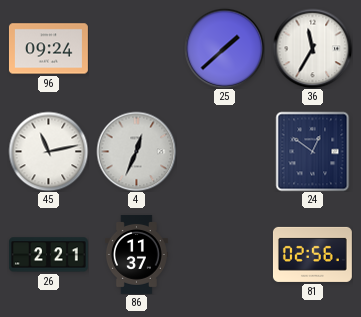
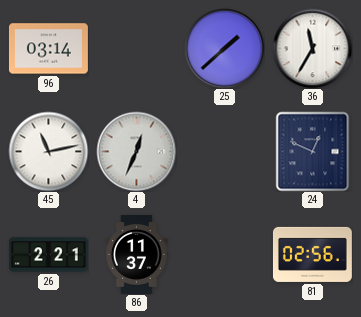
96: 09:24 -> 03:14 (48, 49)
24: 12:51 -> 12:49 (313, 151)
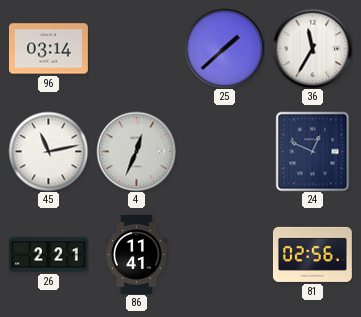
86: 11:37 -> 11:41 (136, 254)
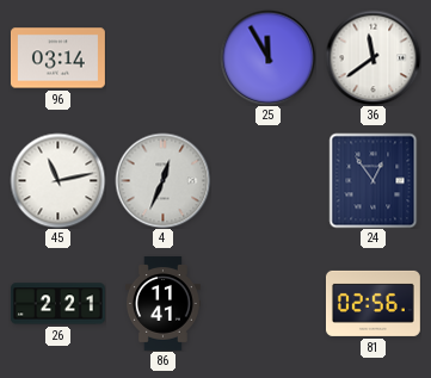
25: 1:38 -> 11:55 (267, 57)
36: 11:35 -> 11:39 (372, 57)
24: 12:49 -> 12:54 (374, 180)
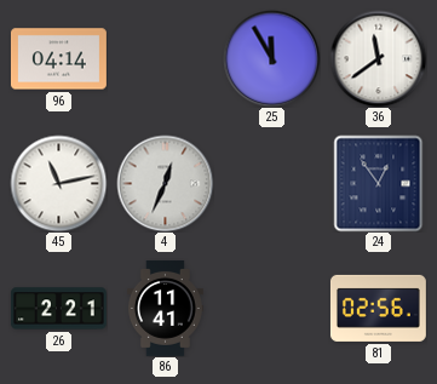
96: 03:14 -> 04:14 (58, 59)
